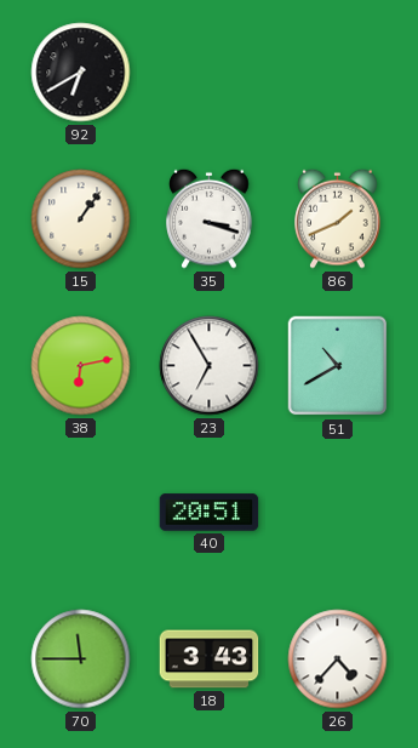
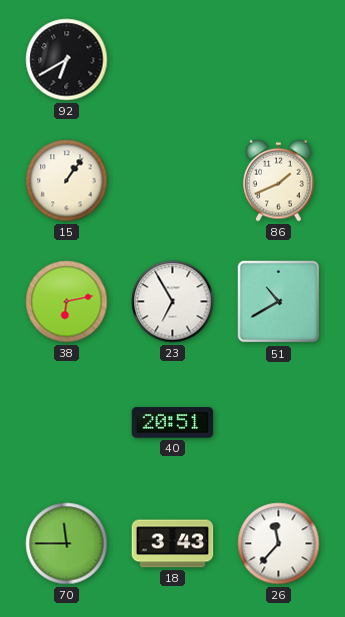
35: 3:18 -> none (210, 218)
26: 4:37 -> 11:37 (279, 544)
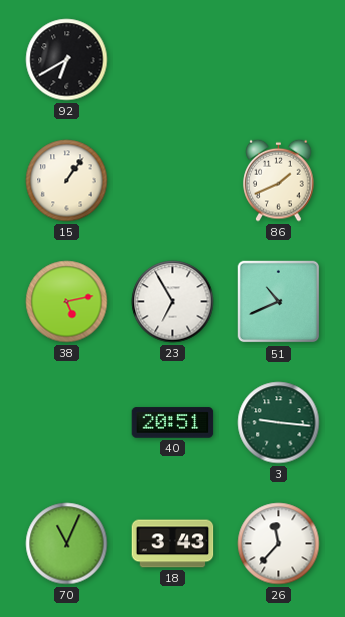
38: 6:13 -> 5:13 (67, 302)
51: 10:40 -> 10:41 (279, 302)
3: none -> 9:16 (279, 423)
70: 11:45 -> 11:04 (67, 544)
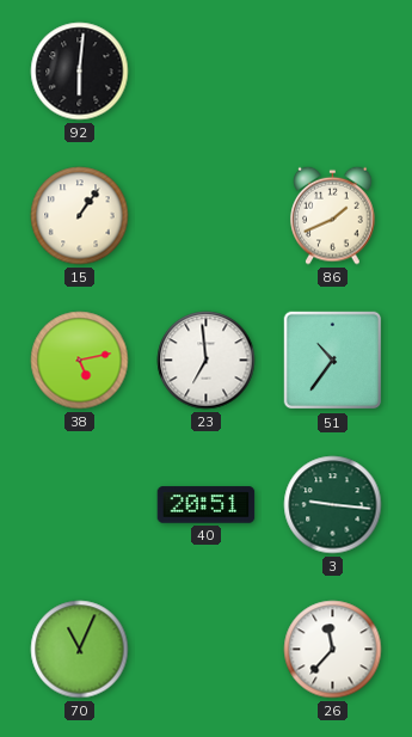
92: 6:40 -> 6:01 (80, 72)
23: 6:55 -> 6:59 (207, 361)
51: 10:41 -> 10:36 (333, 361)
18: 3:43 -> none (173, 544)
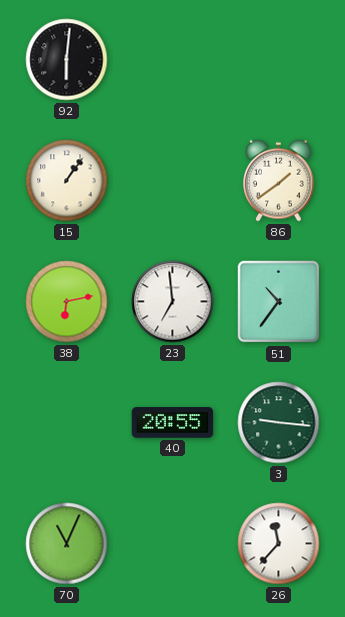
86: 1:41 -> 1:39 (279, 180)
38: 5:13 -> 6:13 (67, 302)
40: 20:51 -> 20:55 (173, 423)
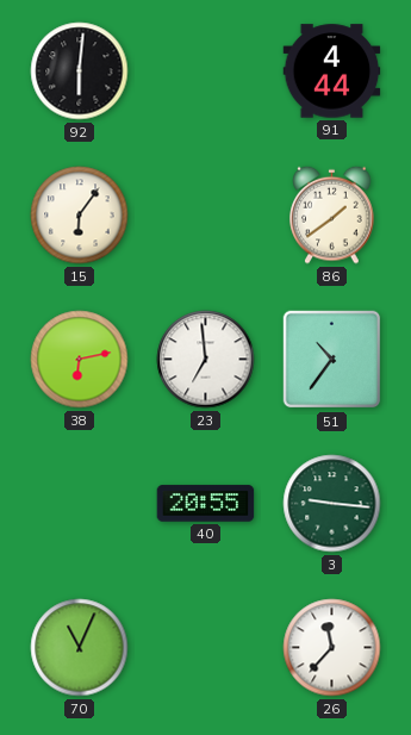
91: none -> 4:44 (332, 71)
15: 1:06 -> 6:06 (80, 216)
